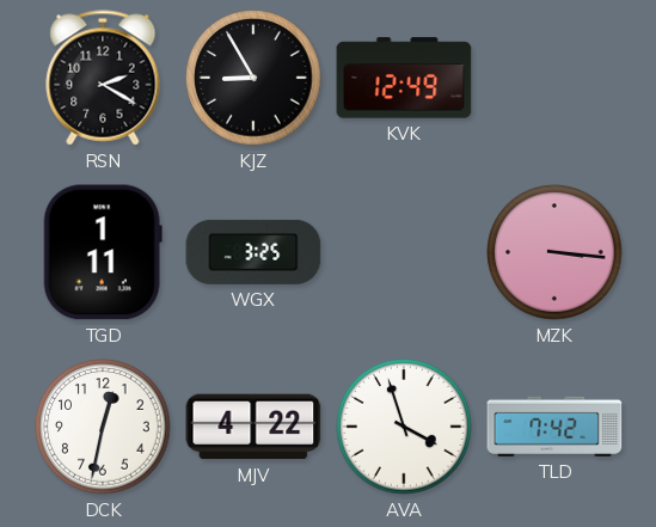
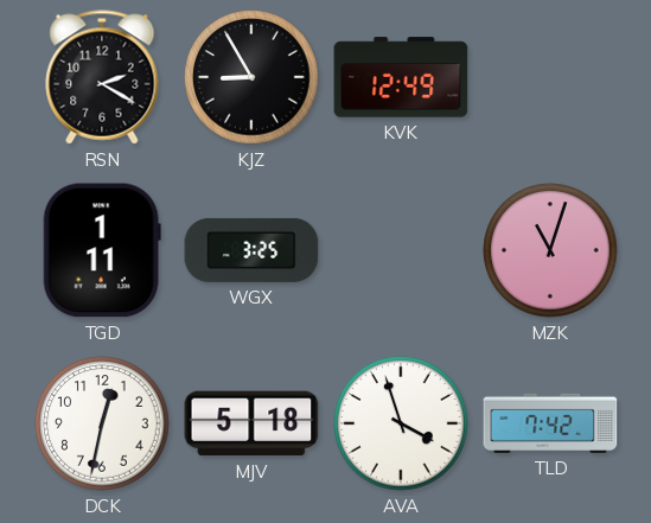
MZK: 3:16 -> 11:03 (550, 250)
MJV: 4:22 -> 5:18 (251, 423)
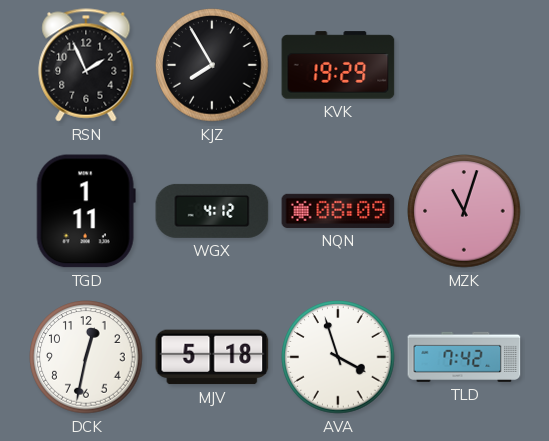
RSN: 2:20 -> 1:56 (86, 65)
KJZ: 8:55 -> 7:55 (212, 65)
KVK: 12:49 -> 19:29 (338, 65)
WGX: 3:25 -> 4:12 (212, 211)
NQN: none -> 08:09 (338, 211)
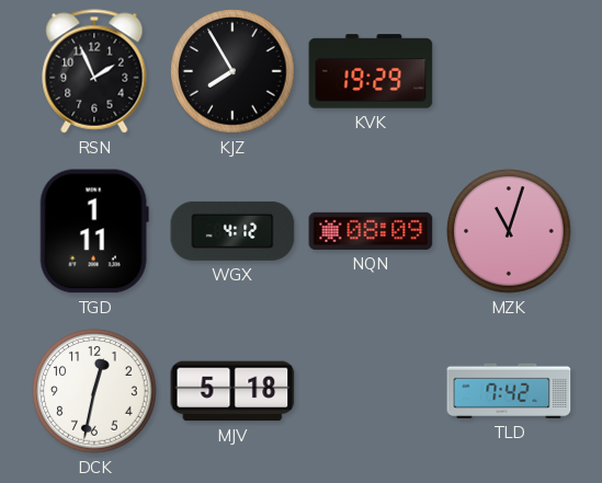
AVA: 3:57 -> none (338, 357)
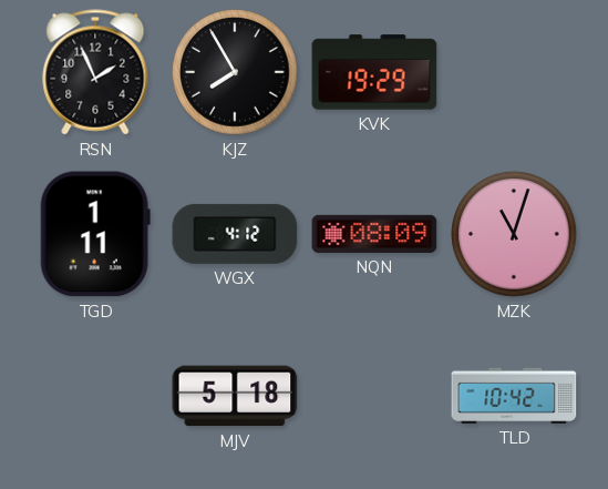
DCK: 12:32 -> none (94, 391)
TLD: 7:42 -> 10:42 (514, 396)
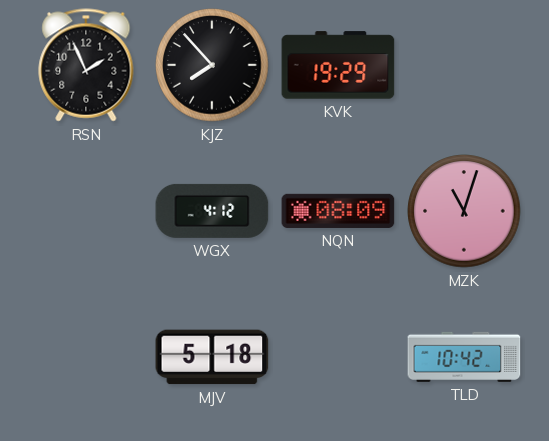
KJZ: 7:55 -> 7:53 (212, 65)
TGD: 1:11 -> none (95, 234)
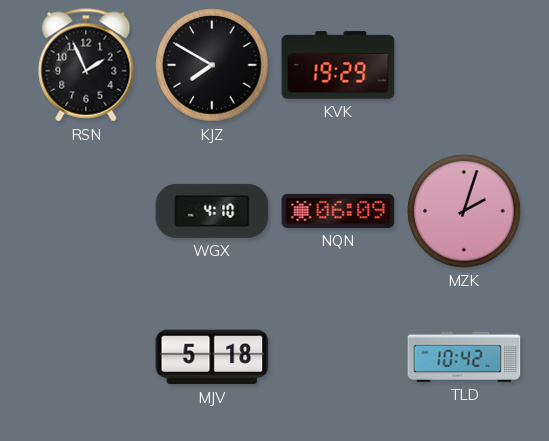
KJZ: 7:53 -> 7:50 (212, 65)
WGX: 4:12 -> 4:10 (212, 211)
NQN: 08:09 -> 06:09 (338, 211)
MZK: 11:03 -> 2:03 (464, 211)
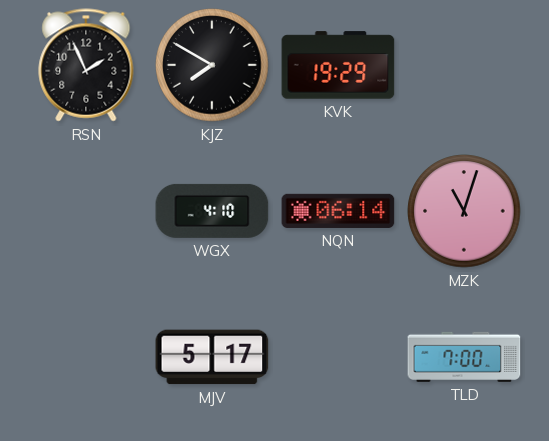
NQN: 06:09 -> 06:14 (338, 211)
MZK: 2:03 -> 11:03 (464, 211)
MJV: 5:18 -> 5:17 (212, 357)
TLD: 10:42 -> 7:00 (464, 357)
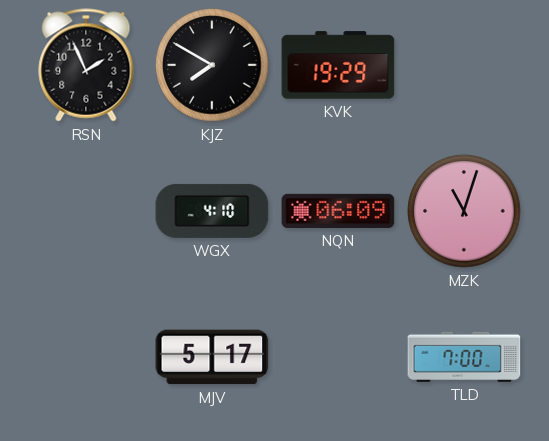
NQN: 06:14 -> 06:09 (338, 211)
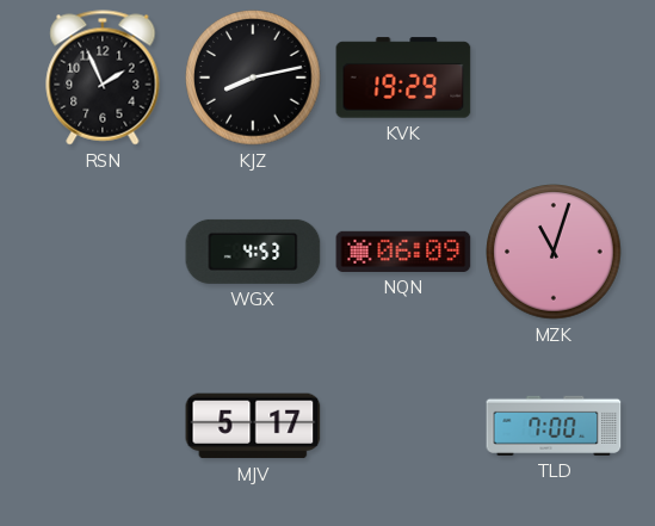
KJZ: 7:50 -> 8:13 (253, 78)
WGX: 4:10 -> 4:53 (253, 252)
